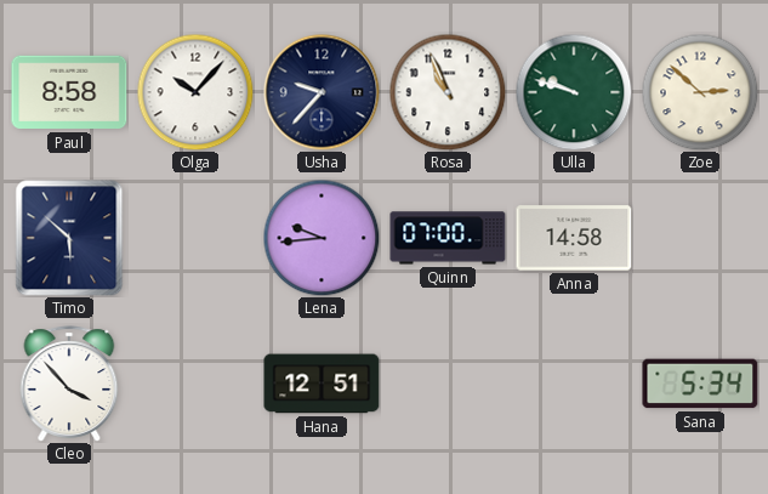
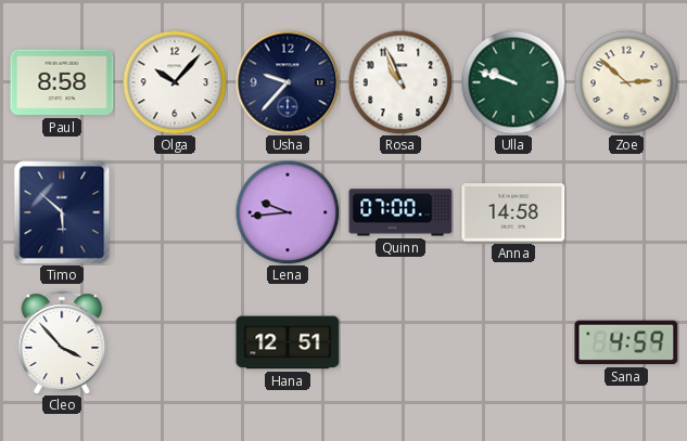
Sana: 5:34 -> 4:59 (626, 342)
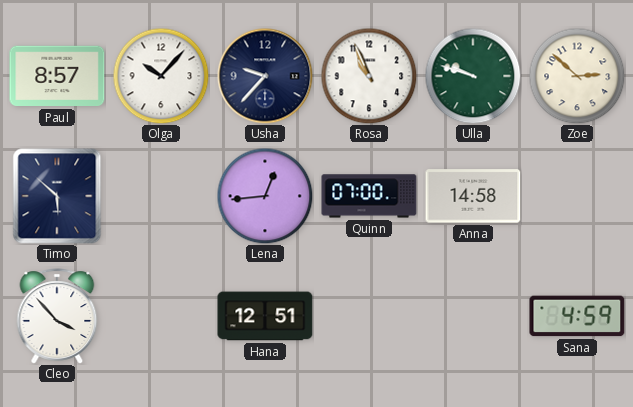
Paul: 8:58 -> 8:57 (57, 76)
Lena: 9:44 -> 12:44 (265, 196)
